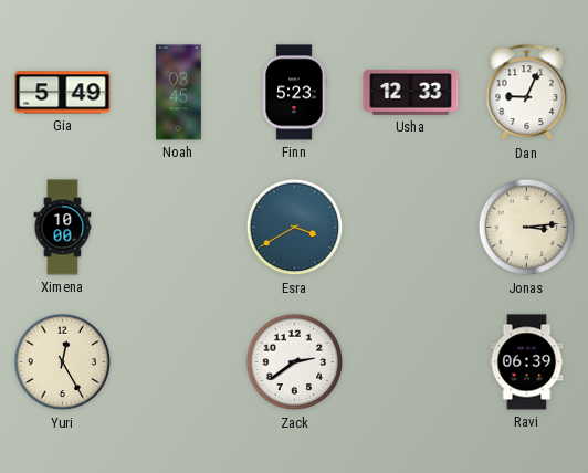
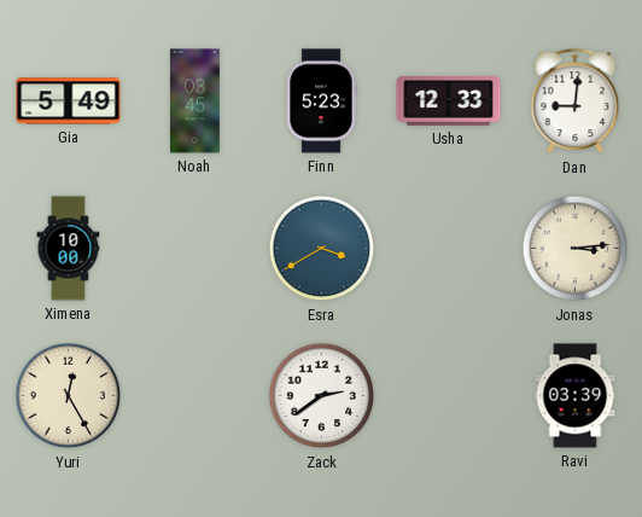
Dan: 9:04 -> 9:01 (576, 101)
Ravi: 06:39 -> 03:39 (576, 396)
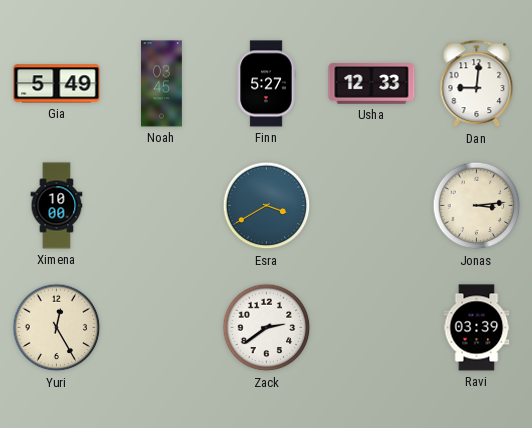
Finn: 5:23 -> 5:27 (266, 84)
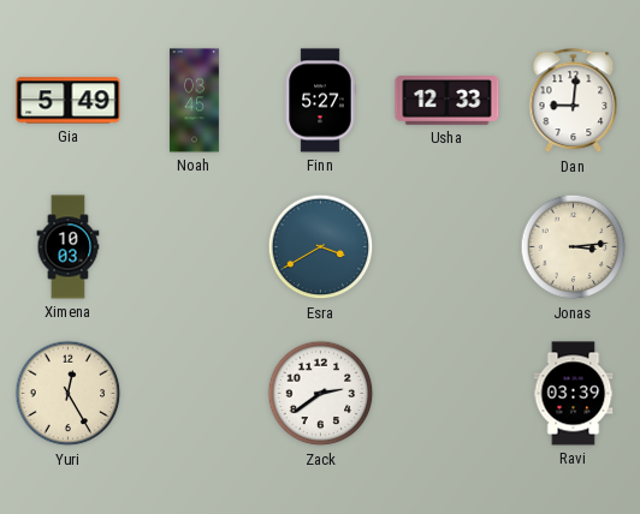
Ximena: 10:00 -> 10:03 (69, 247)
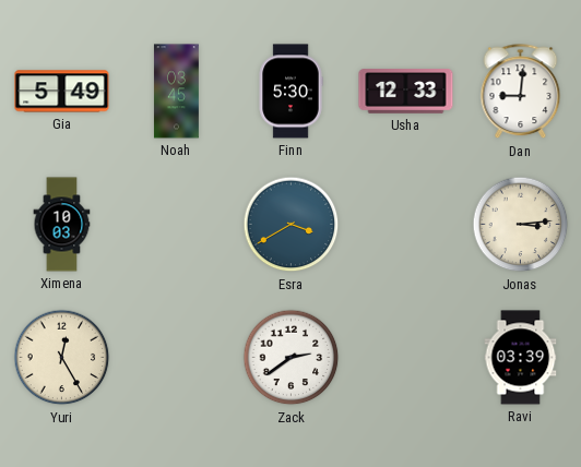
Finn: 5:27 -> 5:30 (290, 92)
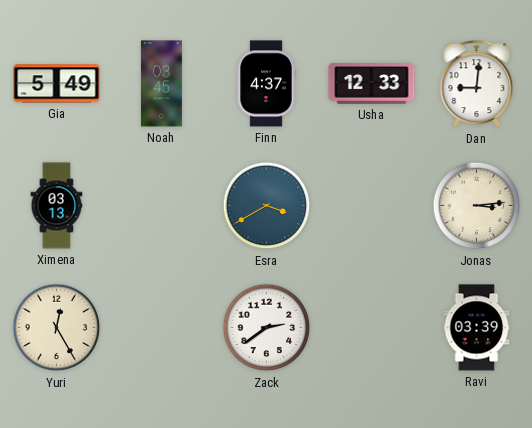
Finn: 5:30 -> 4:37 (266, 84)
Ximena: 10:03 -> 03:13 (57, 206)
